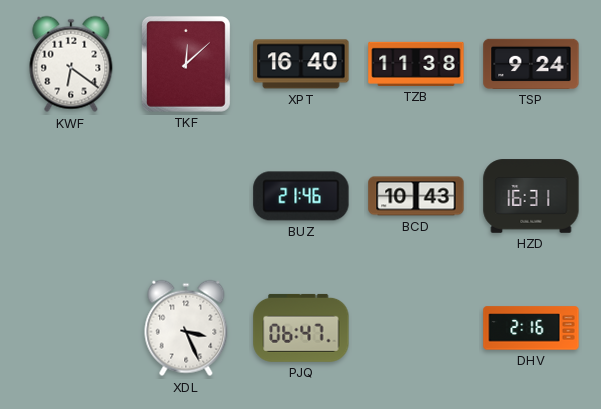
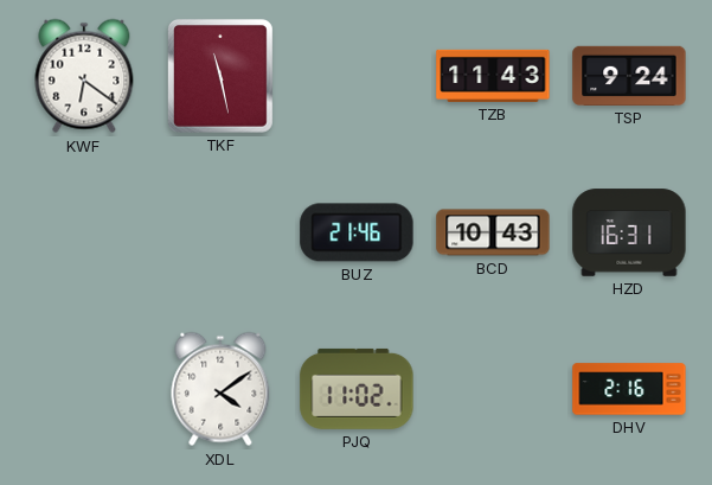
TKF: 12:08 -> 11:28 (220, 76)
XPT: 16:40 -> none (301, 64)
TZB: 11:38 -> 11:43 (493, 76)
XDL: 3:26 -> 4:09 (220, 389)
PJQ: 06:47 -> 11:02 (357, 389)
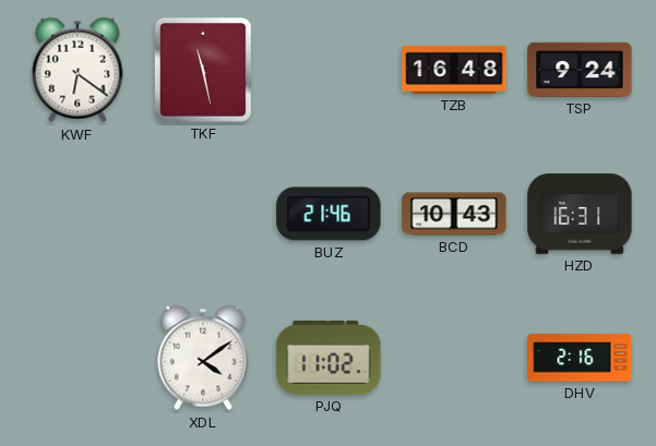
TZB: 11:43 -> 16:48 (454, 70)
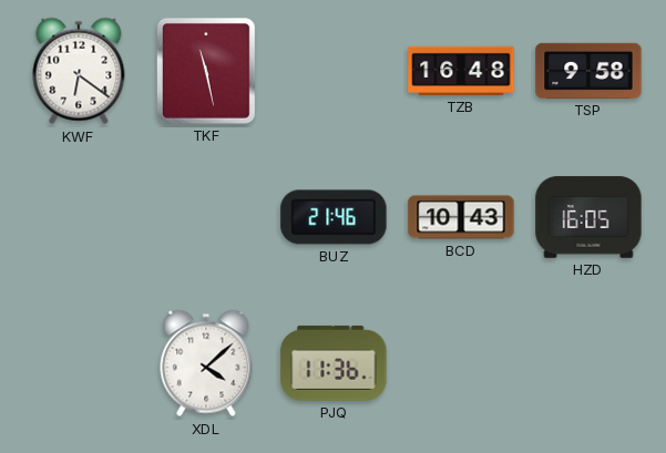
TSP: 9:24 -> 9:58 (588, 71)
HZD: 16:31 -> 16:05 (588, 217)
XDL: 4:09 -> 4:08 (206, 363)
PJQ: 11:02 -> 11:36 (334, 363)
DHV: 2:16 -> none (580, 358)
